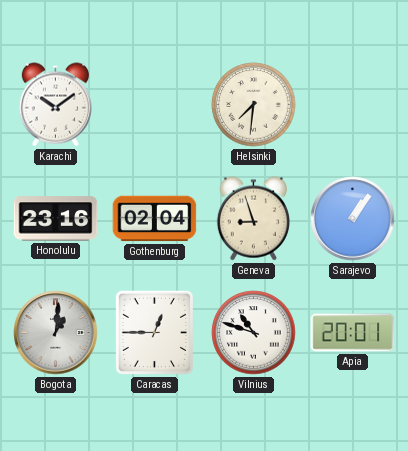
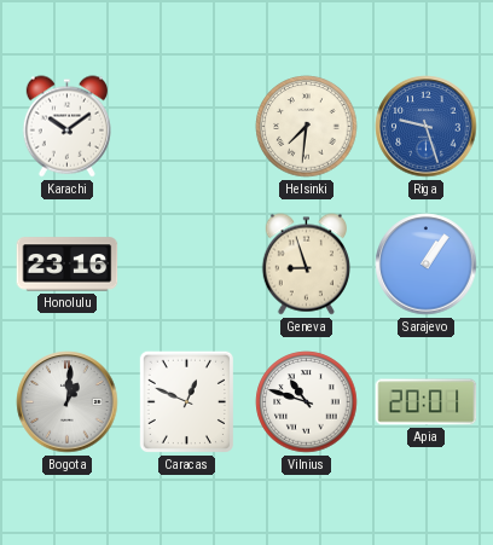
Riga: none -> 9:27 (427, 127)
Gothenburg: 02:04 -> none (155, 219)
Caracas: 12:45 -> 12:49 (186, 401)
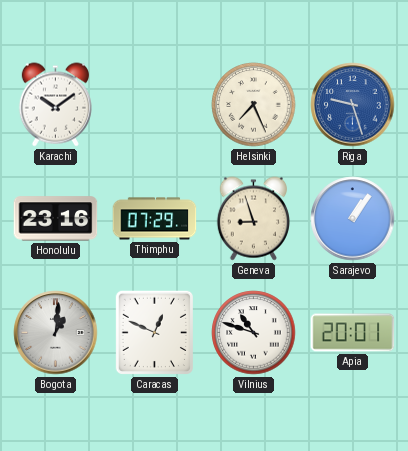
Helsinki: 7:31 -> 7:26 (254, 105)
Thimphu: none -> 07:29 (155, 219)
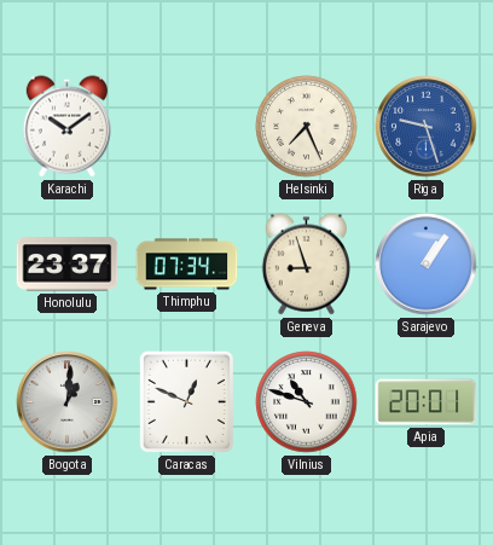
Honolulu: 23:16 -> 23:37 (68, 265)
Thimphu: 07:29 -> 07:34 (187, 265)
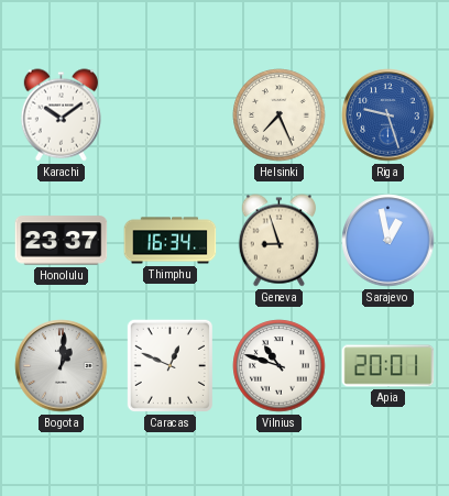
Thimphu: 07:34 -> 16:34 (171, 241)
Sarajevo: 1:06 -> 12:58 (388, 241)
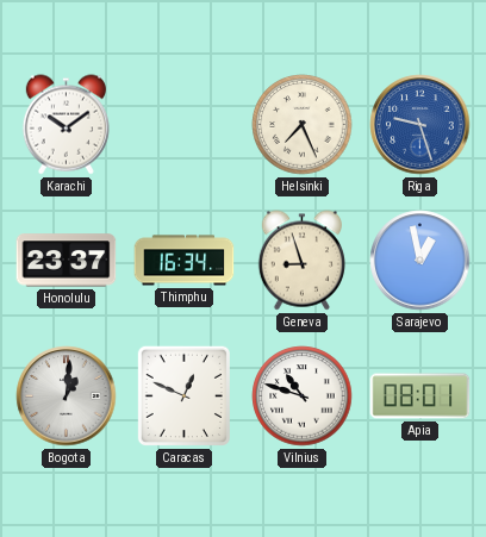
Apia: 20:01 -> 08:01 (420, 396)
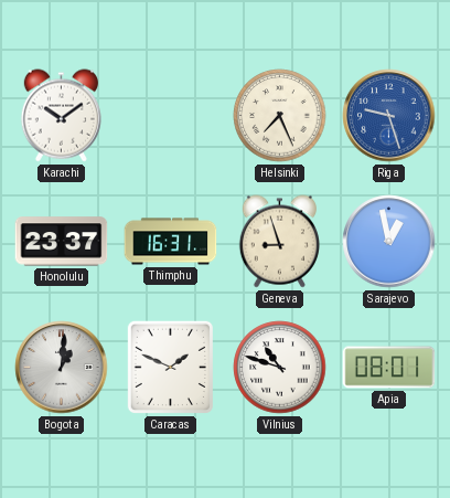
Thimphu: 16:34 -> 16:31 (171, 242)
Caracas: 12:49 -> 1:49 (170, 367)
